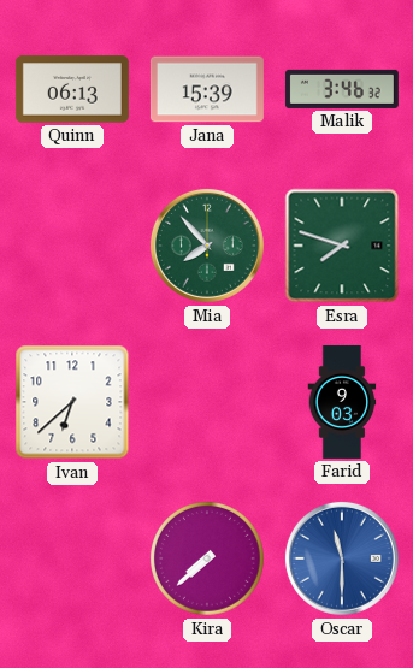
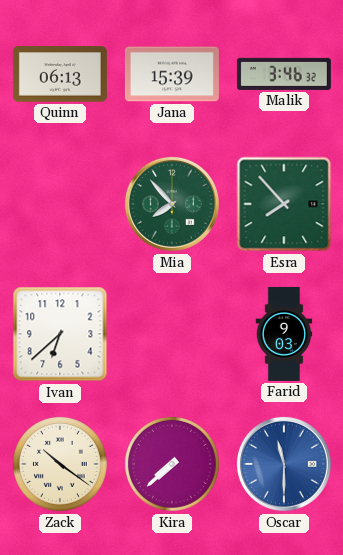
Esra: 7:48 -> 7:53 (284, 204)
Zack: none -> 10:21 (61, 465)
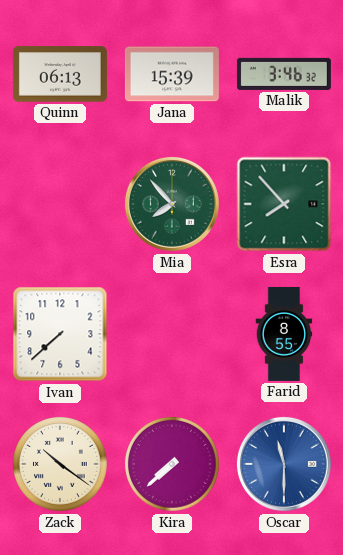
Ivan: 6:38 -> 7:38 (60, 334)
Farid: 9:03 -> 8:55 (284, 334)
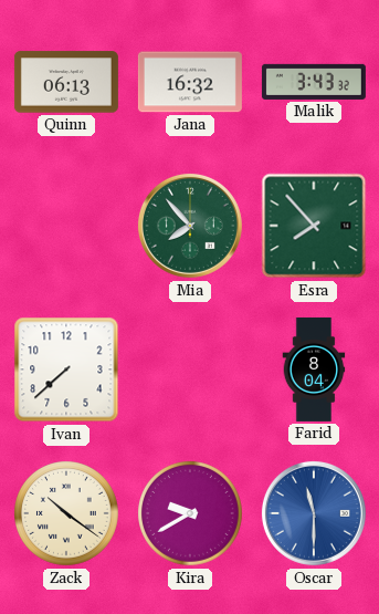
Jana: 15:39 -> 16:32 (190, 82)
Malik: 3:46 -> 3:43 (314, 82)
Farid: 8:55 -> 8:04 (314, 370)
Kira: 7:38 -> 9:40 (191, 514)
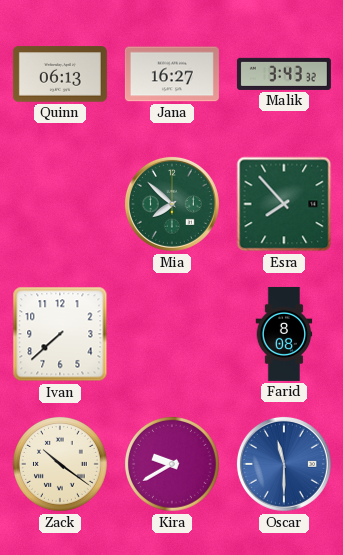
Jana: 16:32 -> 16:27 (172, 74)
Mia: 7:53 -> 7:52 (172, 204)
Farid: 8:04 -> 8:08 (284, 334)
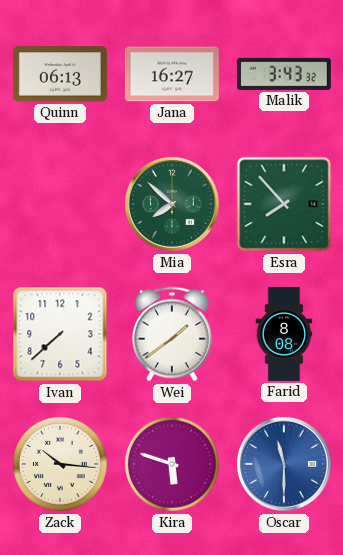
Wei: none -> 1:39 (173, 334)
Zack: 10:21 -> 10:16 (61, 465)
Kira: 9:40 -> 5:48 (173, 465)
